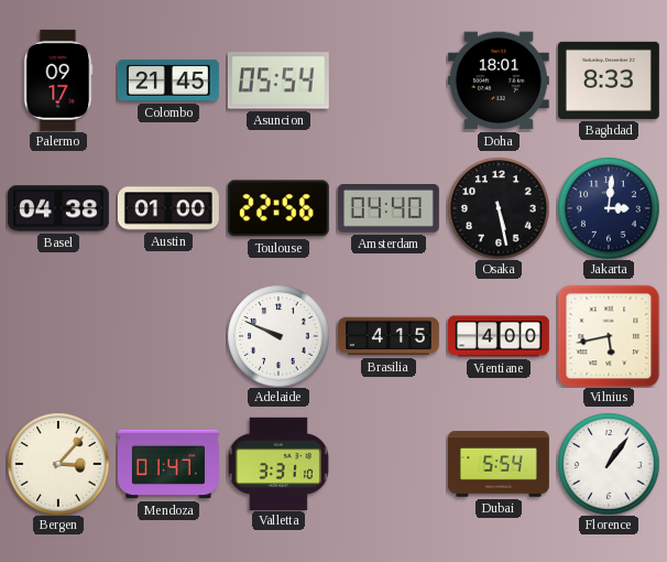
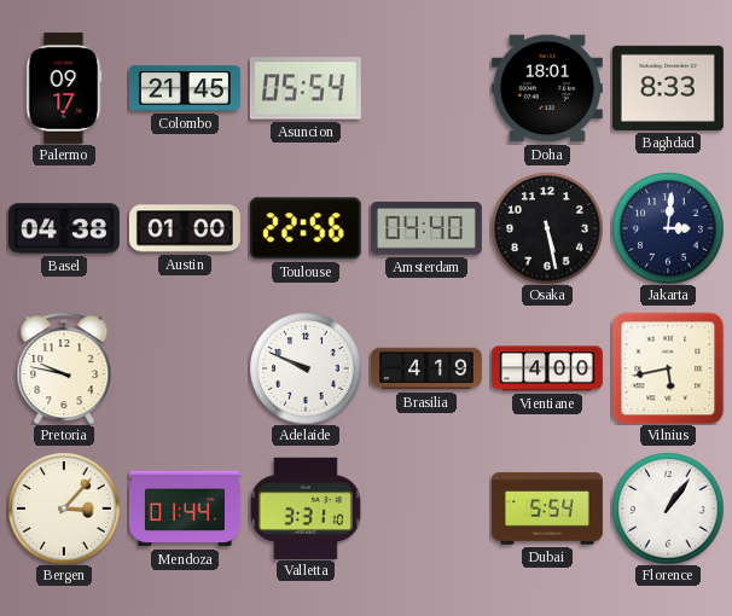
Pretoria: none -> 9:47 (64, 368)
Brasilia: 4:15 -> 4:19 (426, 368)
Mendoza: 01:47 -> 01:44 (185, 509)
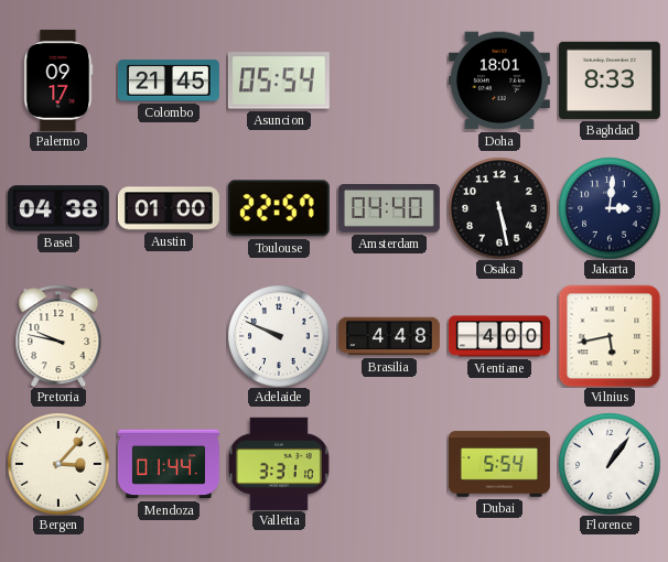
Toulouse: 22:56 -> 22:57 (279, 208)
Brasilia: 4:19 -> 4:48 (389, 336)
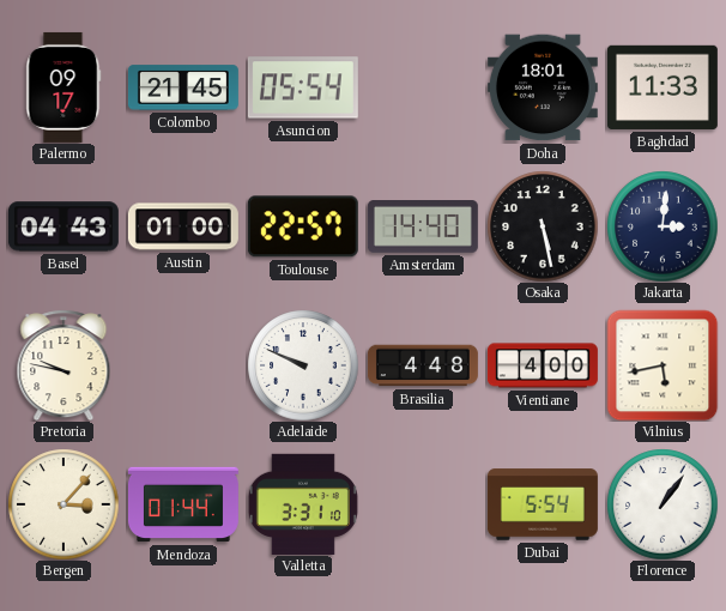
Baghdad: 8:33 -> 11:33 (663, 87)
Basel: 04:38 -> 04:43 (63, 226)
Amsterdam: 04:40 -> 14:40 (423, 228)
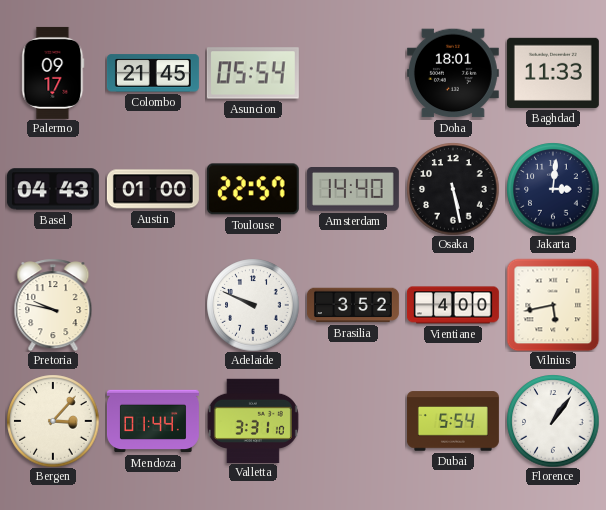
Brasilia: 4:48 -> 3:52 (353, 305)
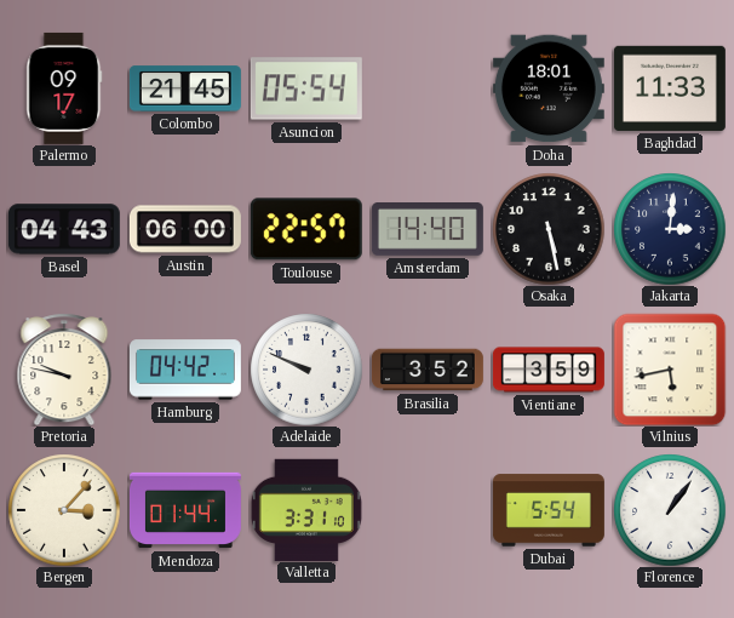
Austin: 01:00 -> 06:00 (185, 229)
Hamburg: none -> 04:42 (185, 370)
Vientiane: 4:00 -> 3:59 (549, 370)
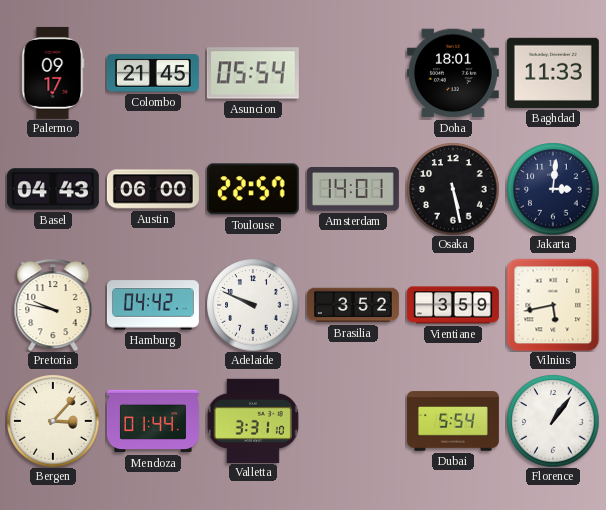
Amsterdam: 14:40 -> 14:01 (353, 190)
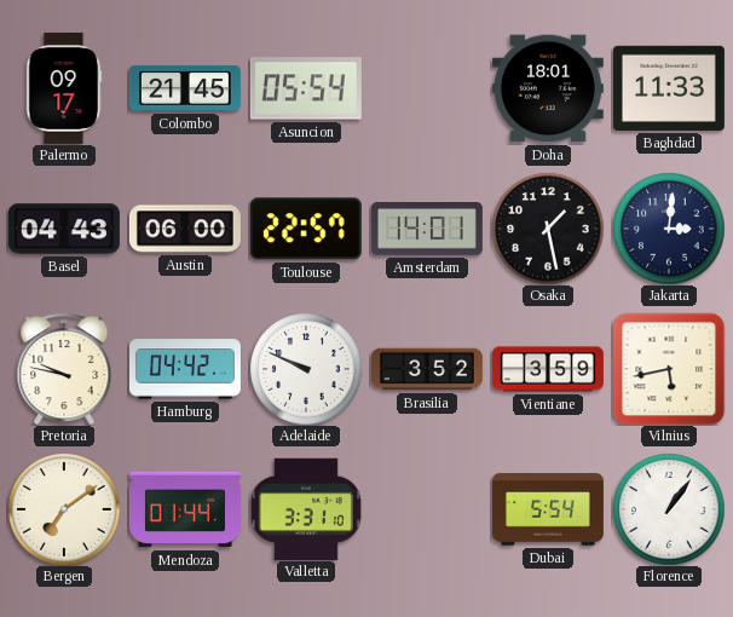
Osaka: 5:28 -> 1:28 (548, 229)
Bergen: 3:07 -> 7:09 (64, 509)
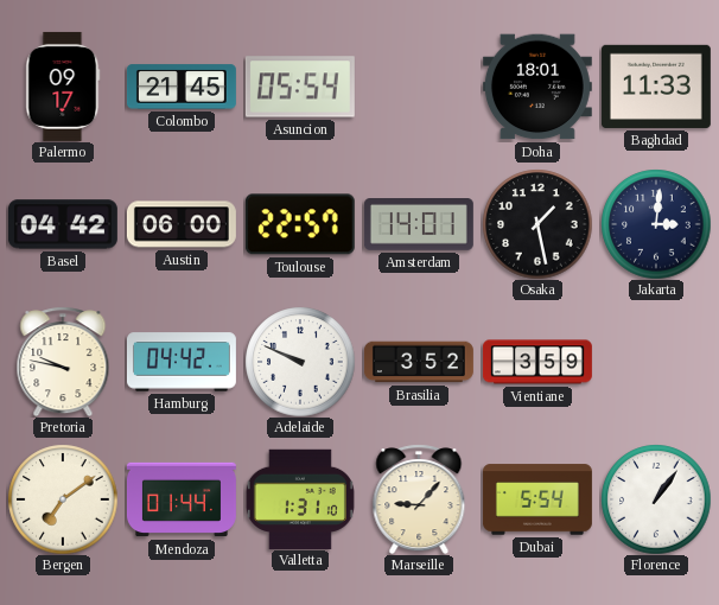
Basel: 04:43 -> 04:42 (63, 224)
Vilnius: 5:43 -> none (669, 369)
Valletta: 3:31 -> 1:31 (300, 498)
Marseille: none -> 9:07 (419, 499)
